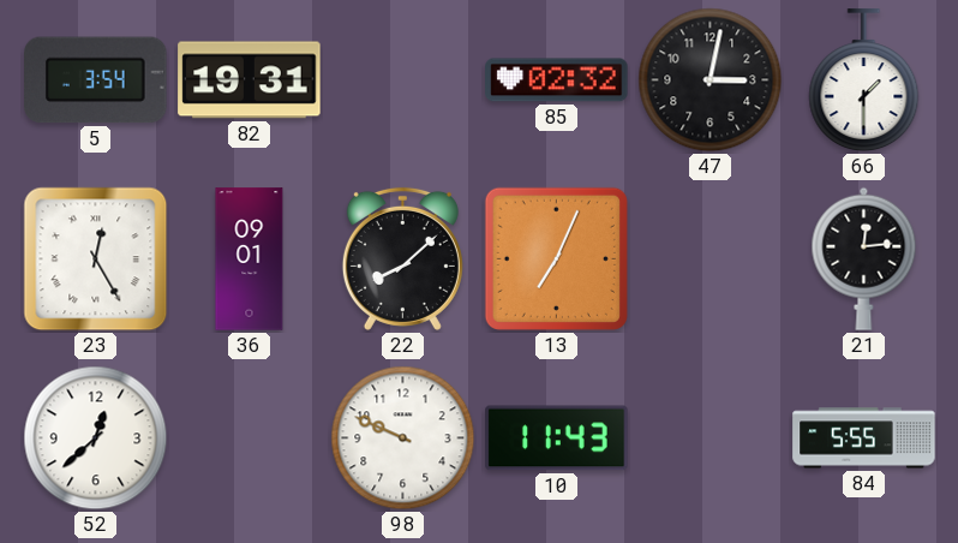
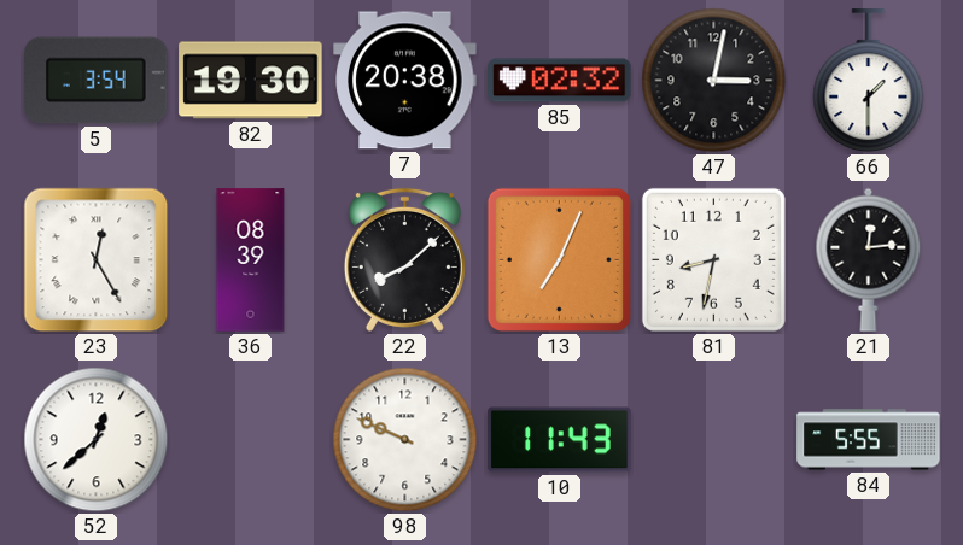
82: 19:31 -> 19:30 (251, 81)
7: none -> 20:38 (405, 81)
36: 09:01 -> 08:39 (251, 260)
81: none -> 8:32 (713, 259)
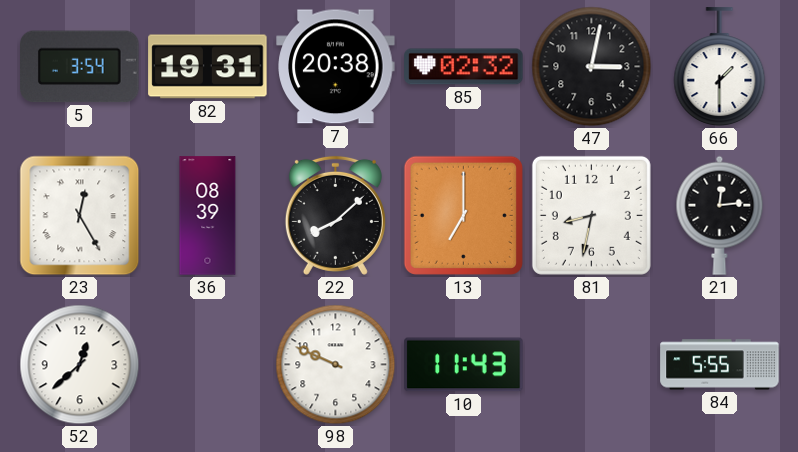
82: 19:30 -> 19:31 (208, 67)
13: 7:04 -> 7:00 (463, 215)
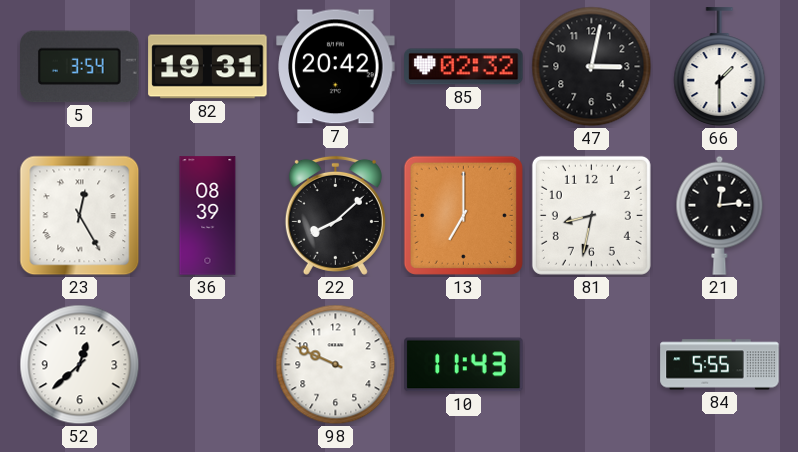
7: 20:38 -> 20:42 (336, 67)
